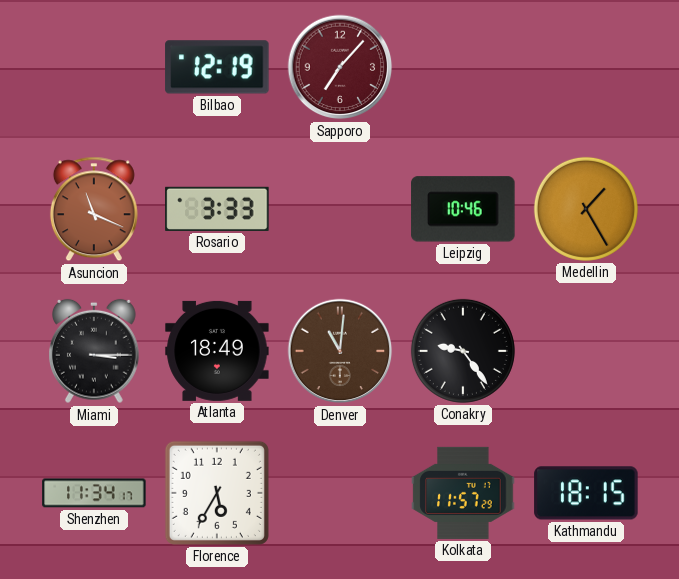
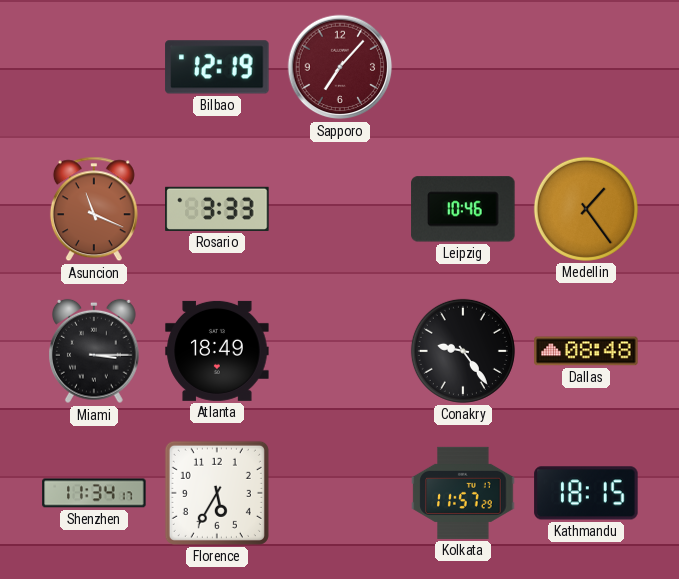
Medellin: 1:25 -> 1:24 (586, 209)
Denver: 11:01 -> none (340, 351)
Dallas: none -> 08:48 (586, 351)
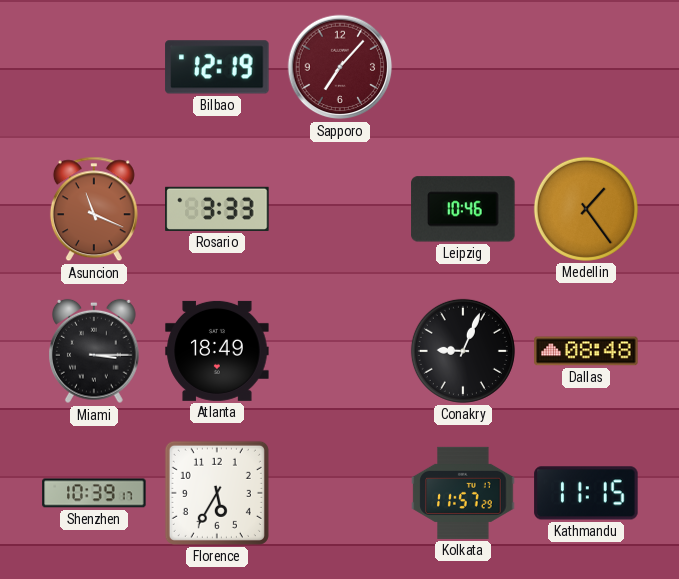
Conakry: 9:24 -> 9:04 (463, 351)
Shenzhen: 11:34 -> 10:39 (94, 493)
Kathmandu: 18:15 -> 11:15 (586, 493)
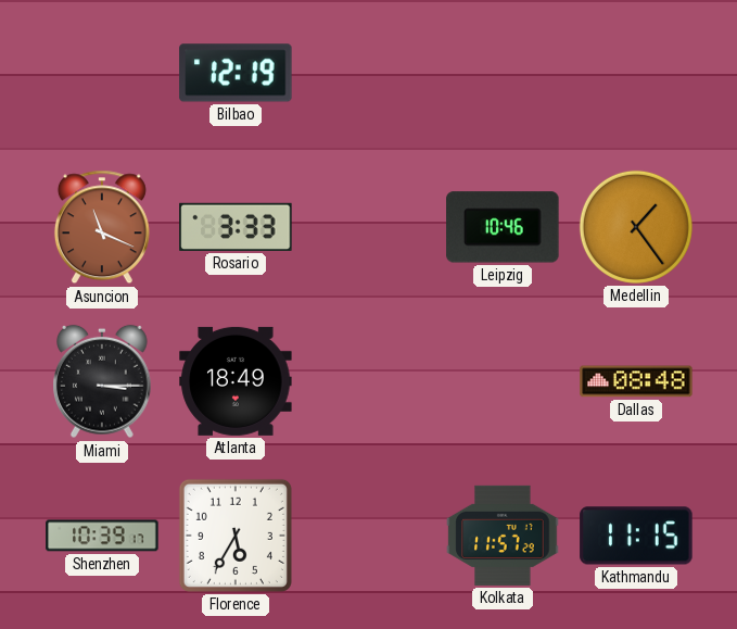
Sapporo: 7:07 -> none (340, 67)
Conakry: 9:04 -> none (463, 351)
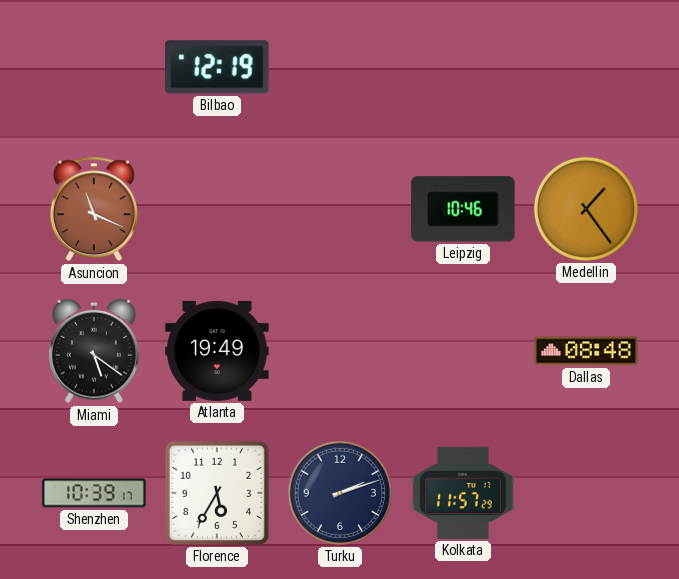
Rosario: 3:33 -> none (236, 227)
Miami: 3:15 -> 5:21 (95, 351)
Atlanta: 18:49 -> 19:49 (217, 351)
Turku: none -> 2:12 (340, 493)
Kathmandu: 11:15 -> none (636, 536)
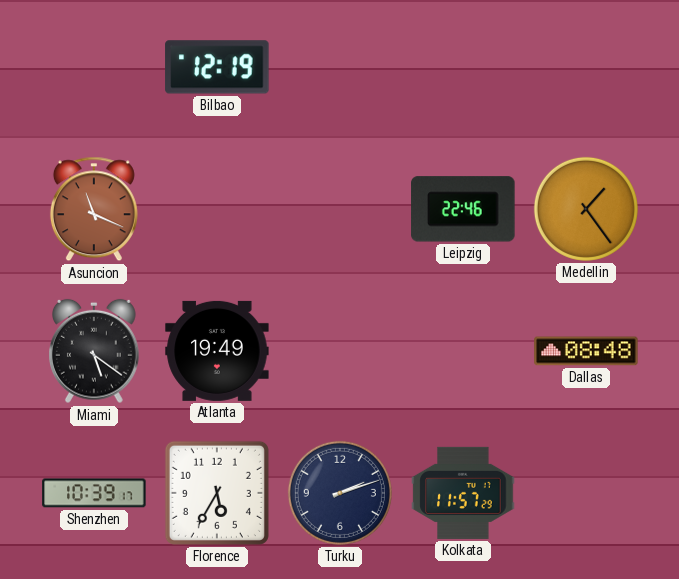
Leipzig: 10:46 -> 22:46 (463, 209)
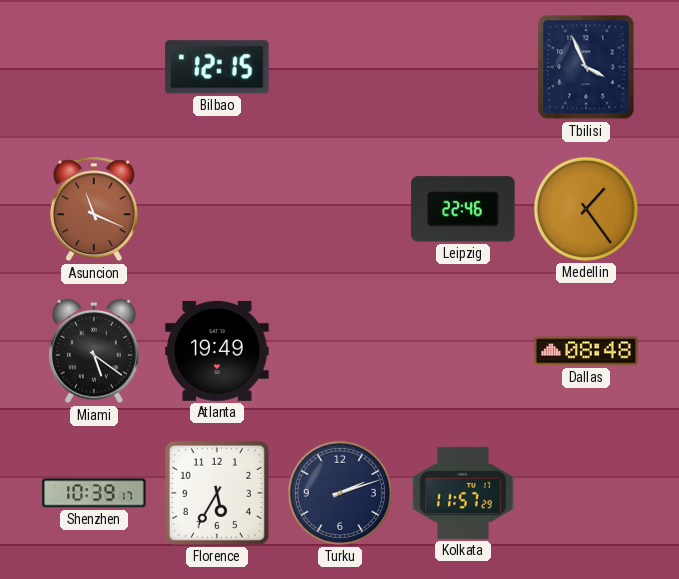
Bilbao: 12:19 -> 12:15 (217, 67)
Tbilisi: none -> 3:56 (586, 67)
